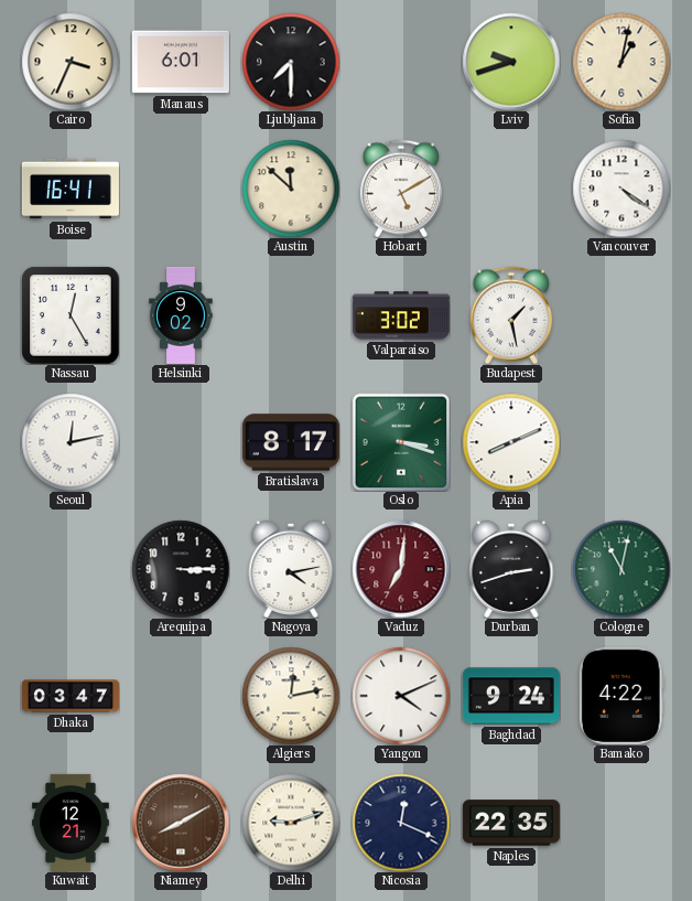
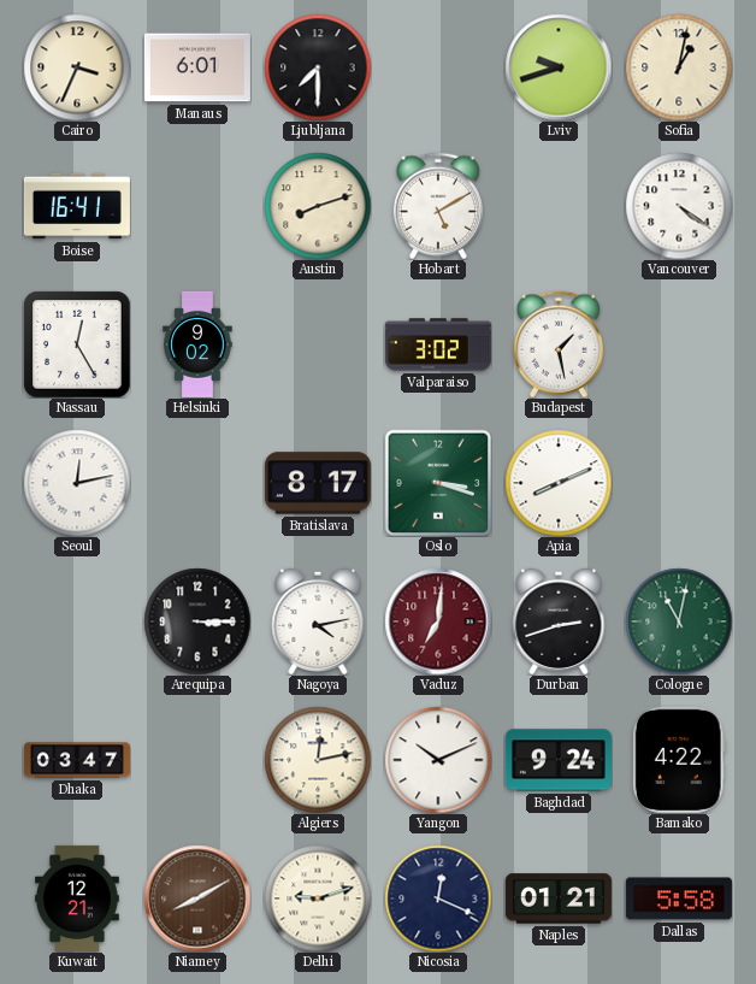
Austin: 11:52 -> 8:12 (318, 206)
Yangon: 4:11 -> 10:11 (438, 760)
Naples: 22:35 -> 01:21 (559, 898)
Dallas: none -> 5:58 (679, 898)
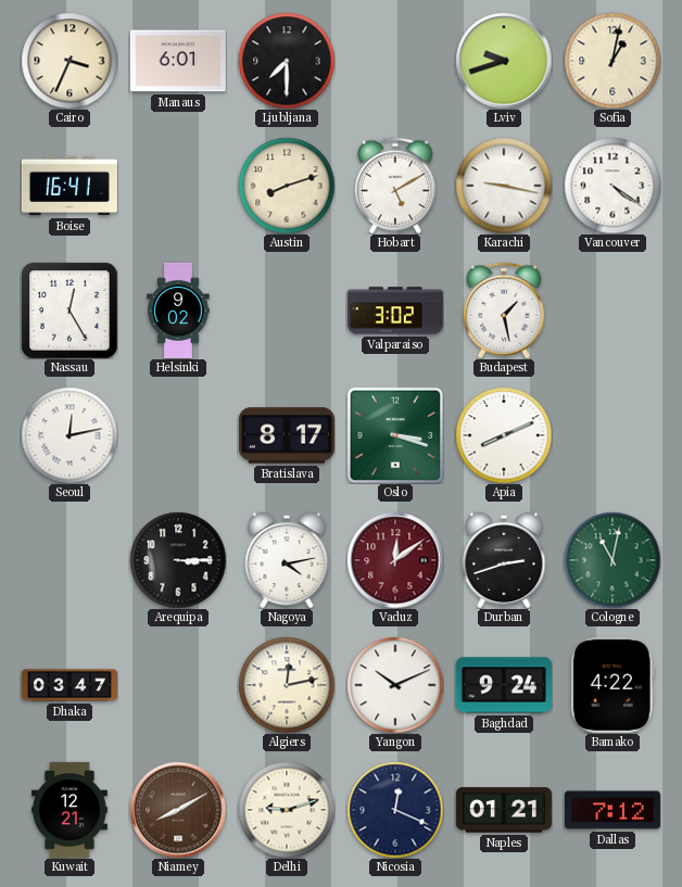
Karachi: none -> 9:17 (504, 186)
Vaduz: 7:01 -> 12:09 (395, 560)
Dallas: 5:58 -> 7:12 (612, 810)
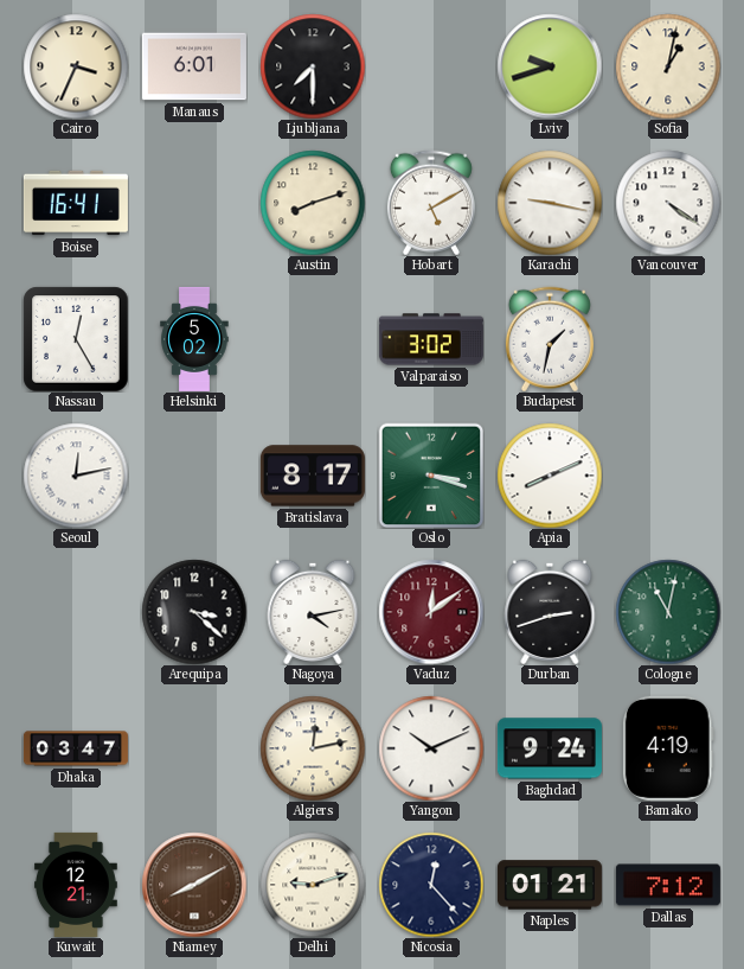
Helsinki: 9:02 -> 5:02 (194, 339)
Budapest: 1:28 -> 1:32 (550, 339)
Arequipa: 3:15 -> 3:22 (194, 612)
Bamako: 4:22 -> 4:19 (668, 748)
Nicosia: 12:19 -> 12:23 (431, 885)
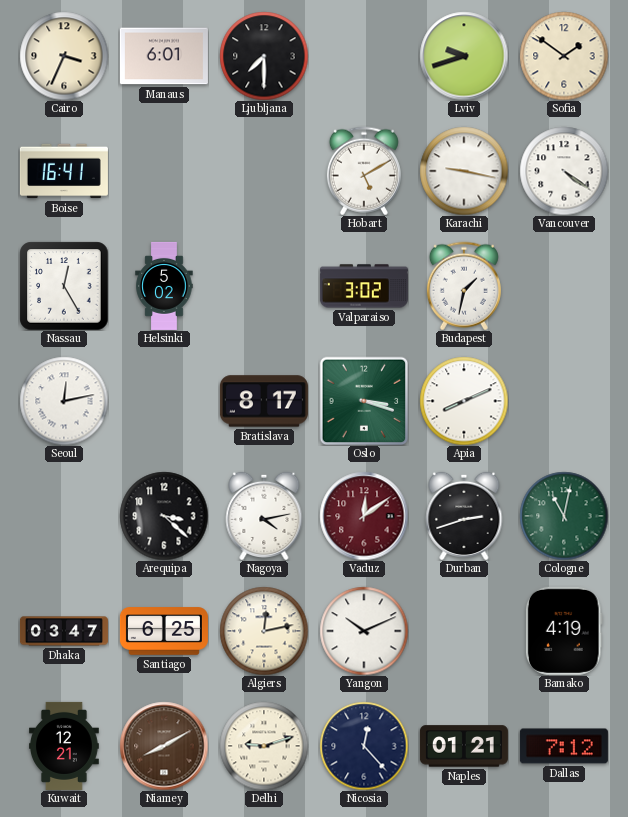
Sofia: 1:02 -> 1:51 (564, 56)
Austin: 8:12 -> none (313, 203)
Santiago: none -> 6:25 (164, 631)
Baghdad: 9:24 -> none (550, 748)
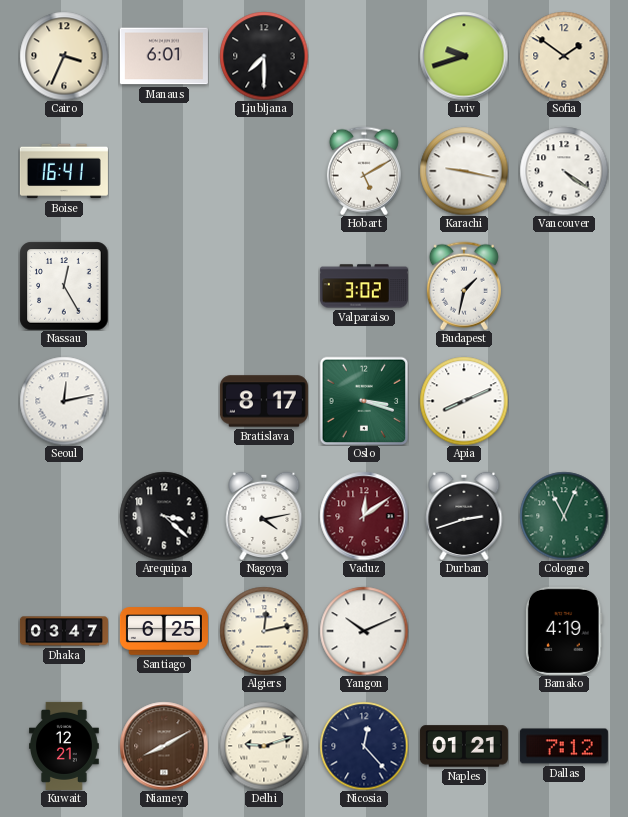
Helsinki: 5:02 -> none (164, 286)
Cologne: 11:02 -> 11:04 (564, 516)
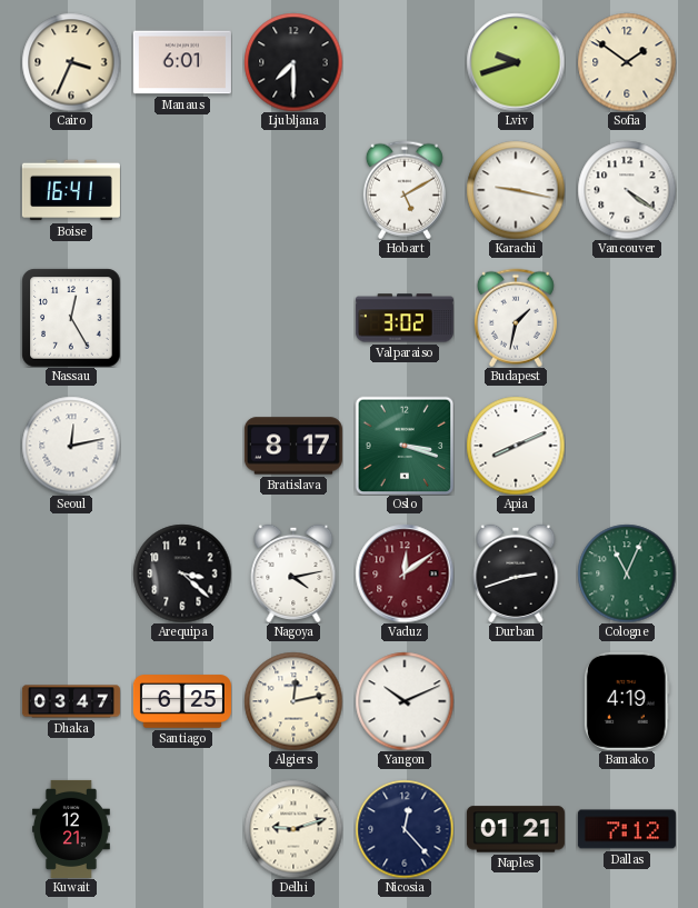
Niamey: 8:10 -> none (164, 746)
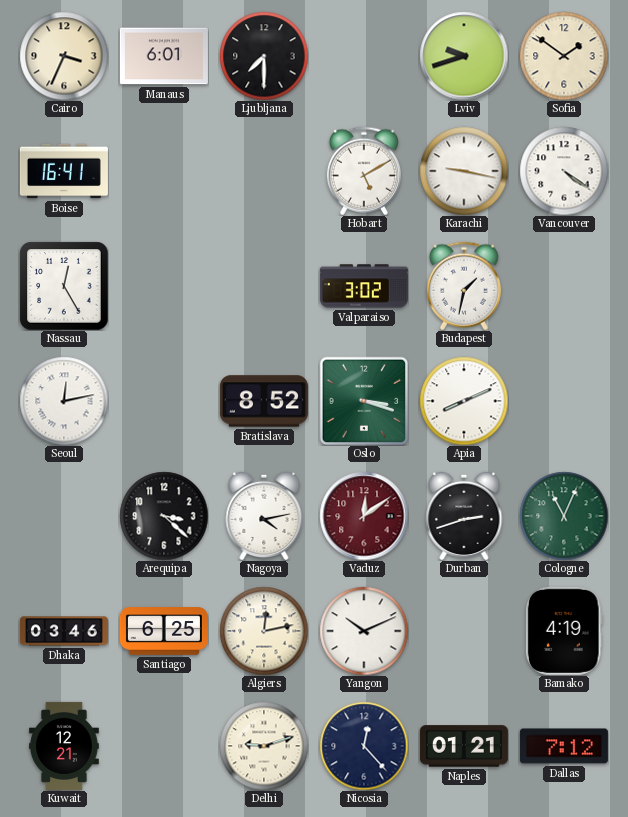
Bratislava: 8:17 -> 8:52 (264, 401)
Dhaka: 03:47 -> 03:46 (64, 631)
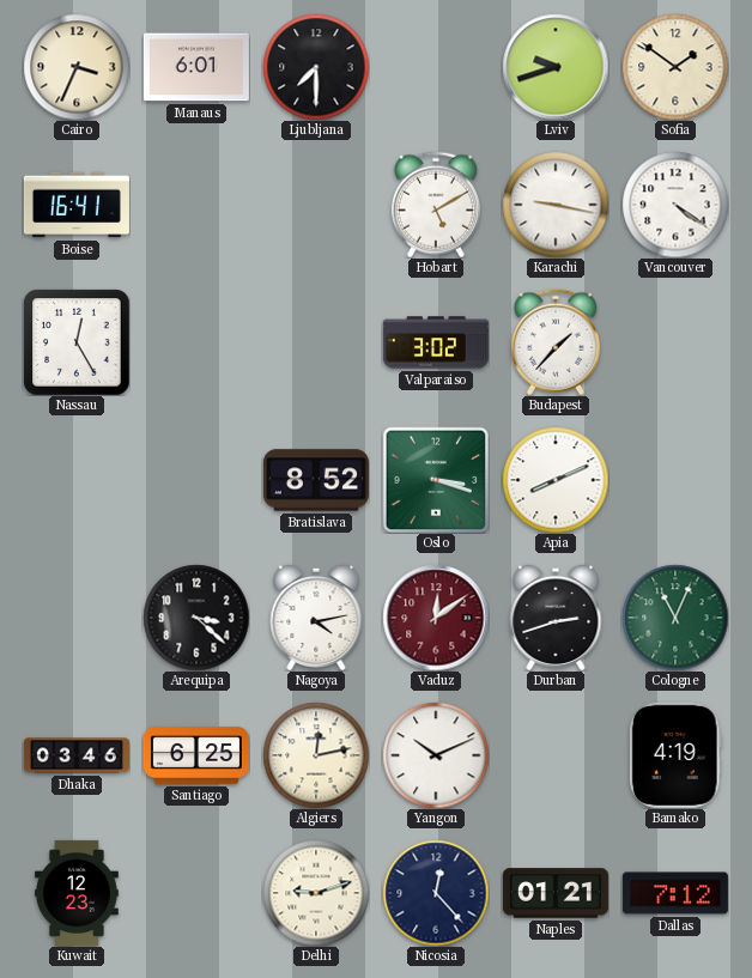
Budapest: 1:32 -> 1:37 (556, 342)
Seoul: 12:13 -> none (64, 401)
Kuwait: 12:21 -> 12:23 (78, 893)
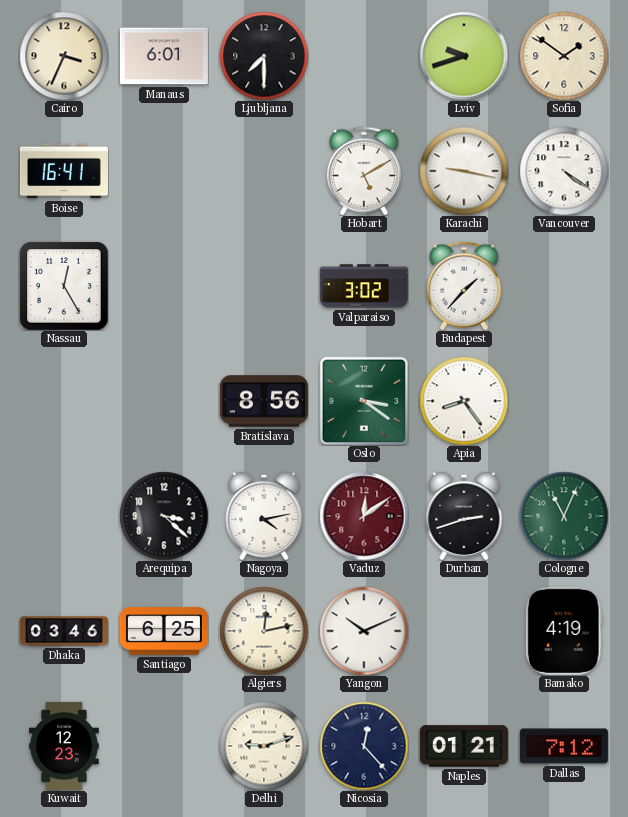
Bratislava: 8:52 -> 8:56 (264, 401)
Oslo: 3:18 -> 3:21 (364, 401)
Apia: 8:11 -> 8:24 (464, 401)
